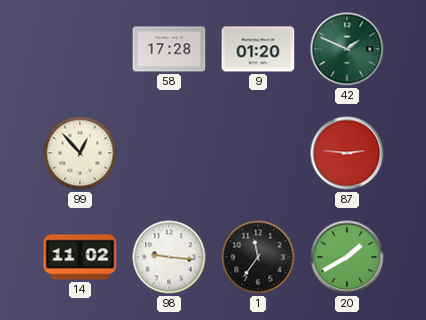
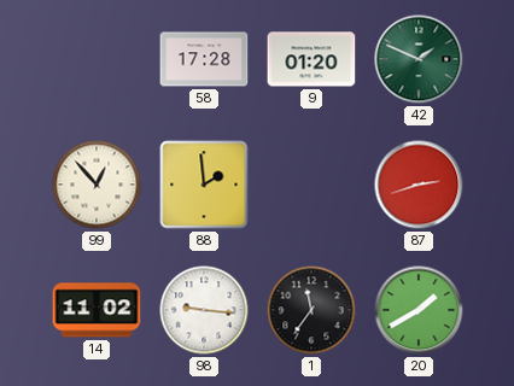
88: none -> 1:59 (204, 185)
87: 2:46 -> 2:42 (419, 185)
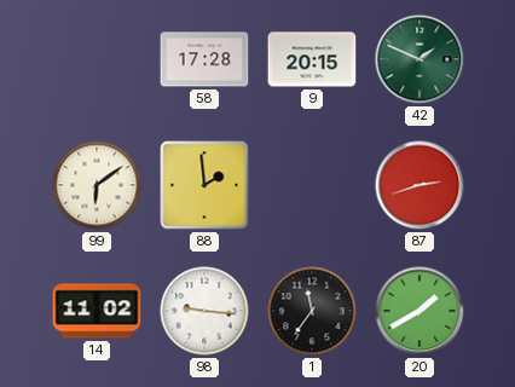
9: 01:20 -> 20:15 (312, 59)
99: 12:53 -> 6:09 (97, 185)
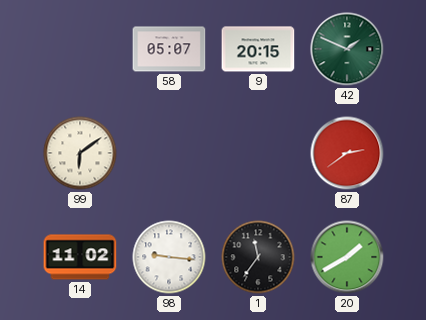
58: 17:28 -> 05:07 (169, 49)
88: 1:59 -> none (204, 185)
87: 2:42 -> 2:39 (347, 153)
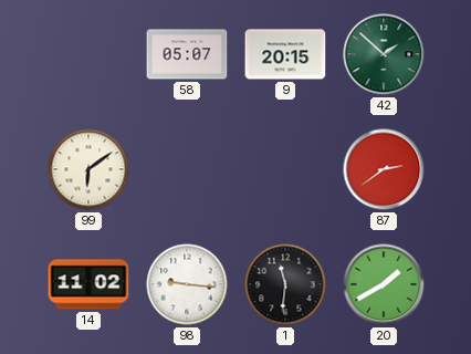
42: 1:49 -> 1:52 (384, 54)
1: 11:36 -> 11:31 (285, 284)
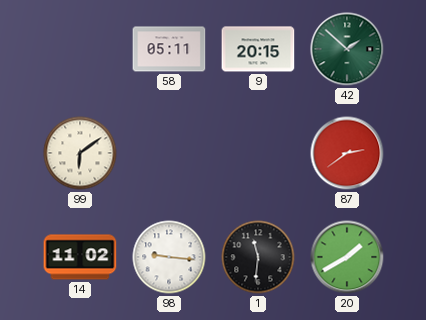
58: 05:07 -> 05:11 (169, 49)
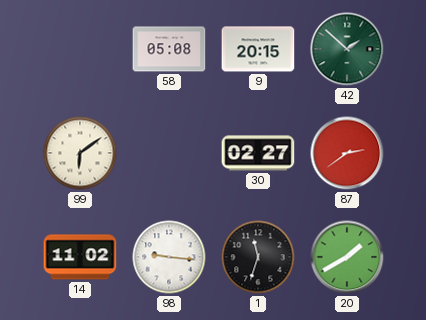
58: 05:11 -> 05:08 (169, 49)
30: none -> 02:27 (258, 153)
1: 11:31 -> 11:33 (258, 257)
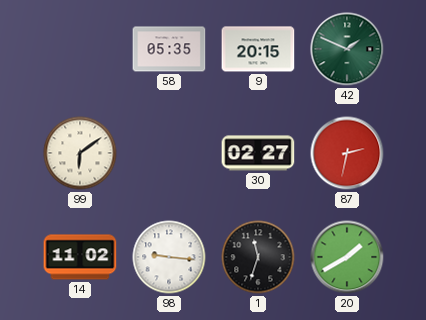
58: 05:08 -> 05:35 (169, 49)
42: 1:52 -> 1:49 (347, 49)
87: 2:39 -> 2:32 (347, 153)
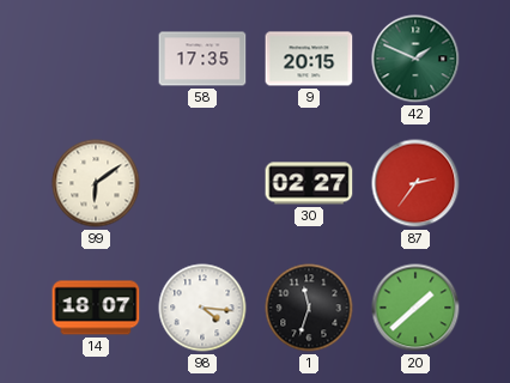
58: 05:35 -> 17:35 (202, 59)
87: 2:32 -> 2:36 (415, 183)
14: 11:02 -> 18:07 (96, 308)
98: 9:16 -> 4:16 (202, 308)
20: 1:40 -> 1:38 (415, 308)
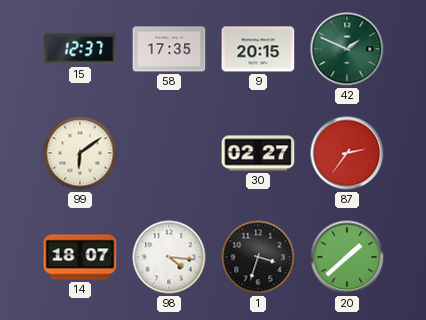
15: none -> 12:37 (80, 49)
1: 11:33 -> 3:33 (258, 257)
